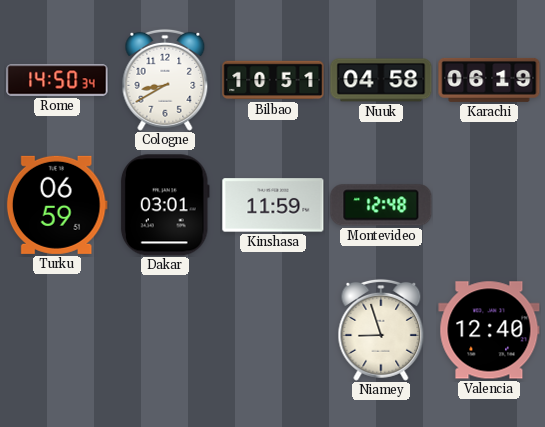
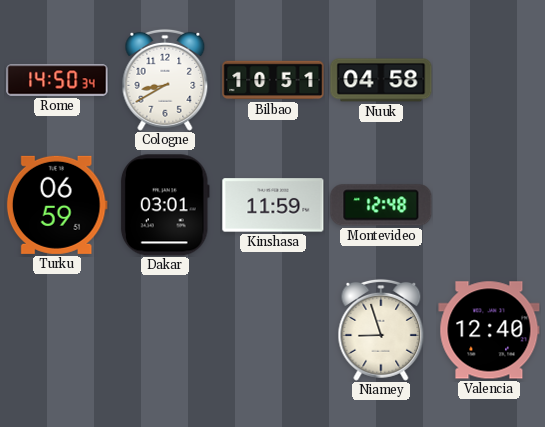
Karachi: 06:19 -> none (489, 80)
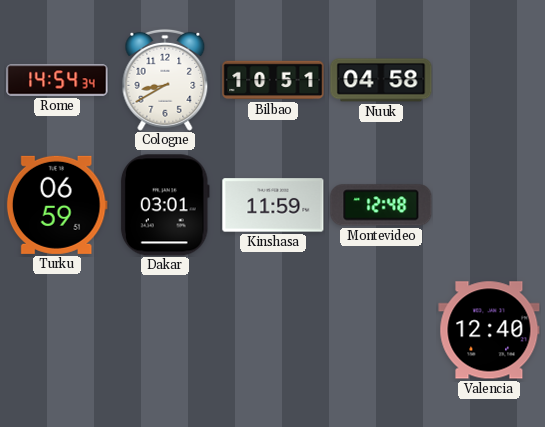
Rome: 14:50 -> 14:54 (57, 80)
Niamey: 8:57 -> none (381, 330)
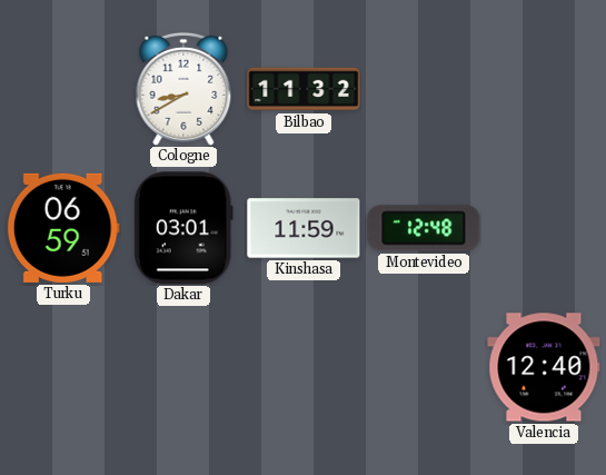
Rome: 14:54 -> none (57, 80)
Bilbao: 10:51 -> 11:32 (304, 89)
Nuuk: 04:58 -> none (381, 80)
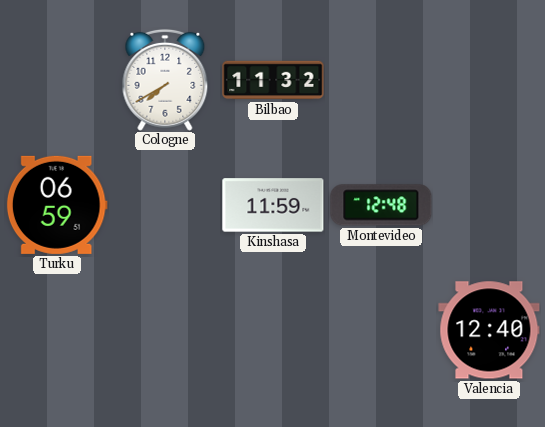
Cologne: 8:40 -> 7:40 (165, 80)
Dakar: 03:01 -> none (183, 228)
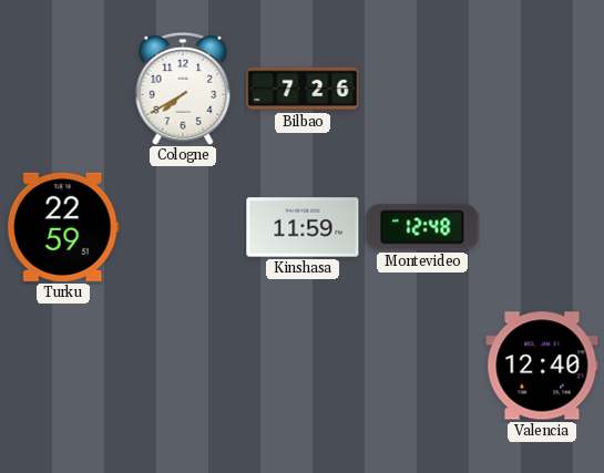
Bilbao: 11:32 -> 7:26 (303, 89)
Turku: 06:59 -> 22:59 (63, 227)
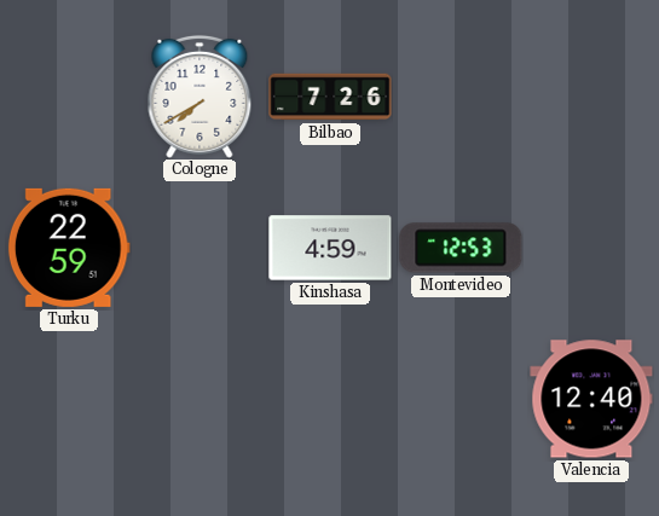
Kinshasa: 11:59 -> 4:59 (330, 248)
Montevideo: 12:48 -> 12:53 (461, 248)
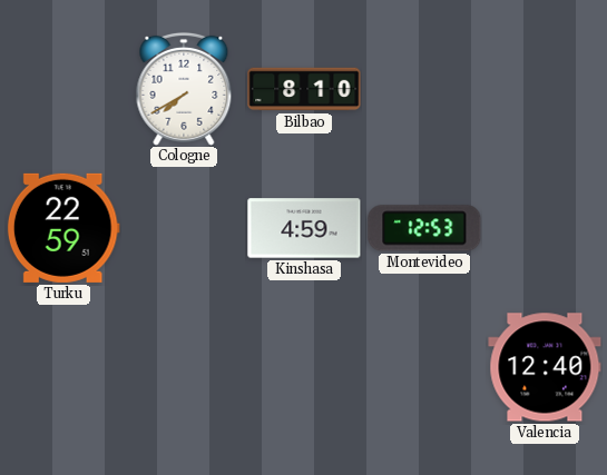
Bilbao: 7:26 -> 8:10 (304, 89)
